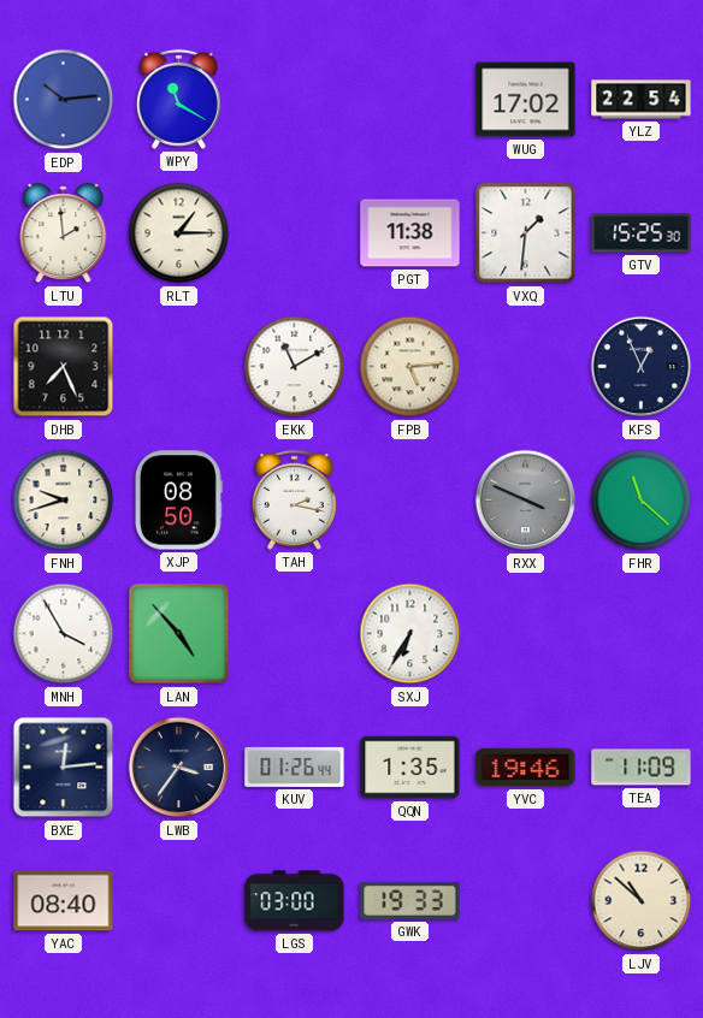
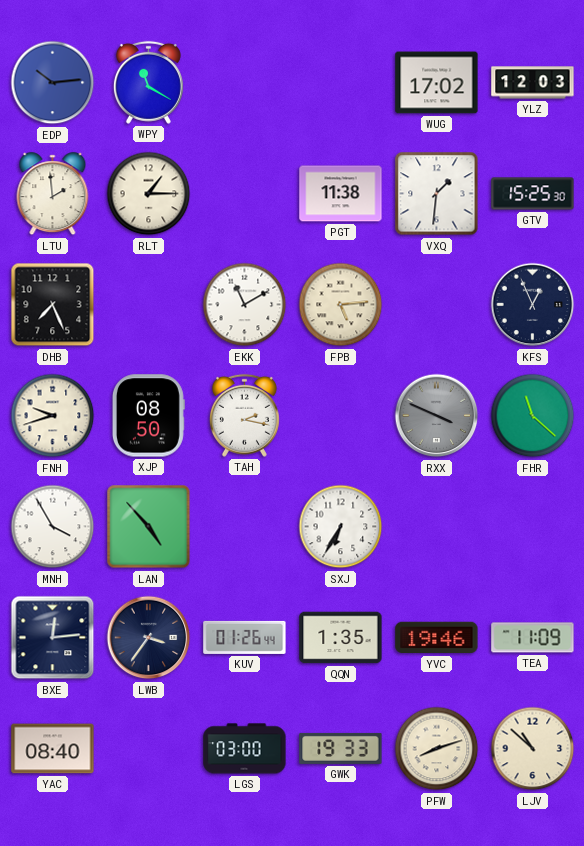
YLZ: 22:54 -> 12:03 (533, 83)
PFW: none -> 8:12 (437, 749)
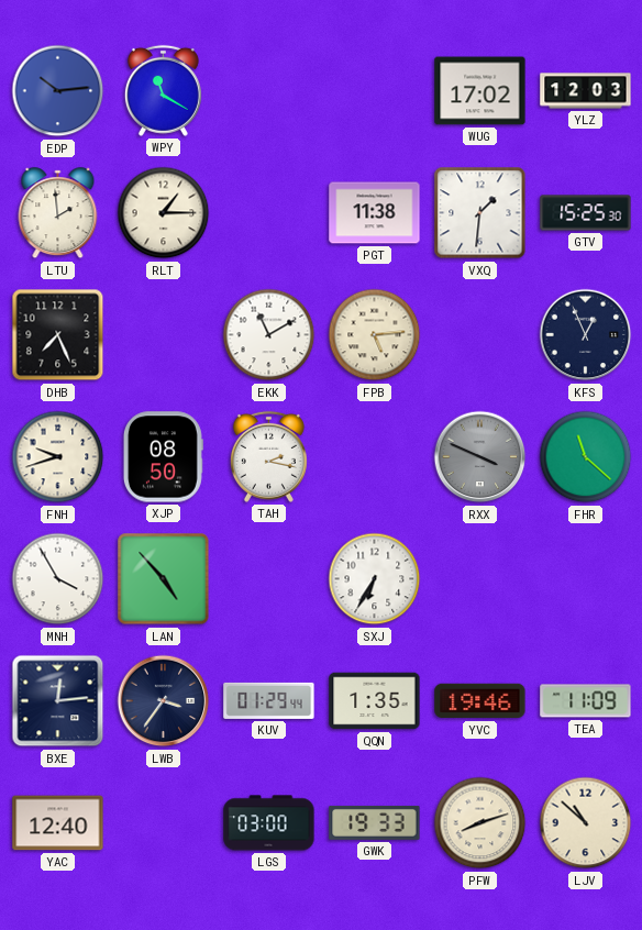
KUV: 01:26 -> 01:29 (269, 700)
YAC: 08:40 -> 12:40 (58, 823)
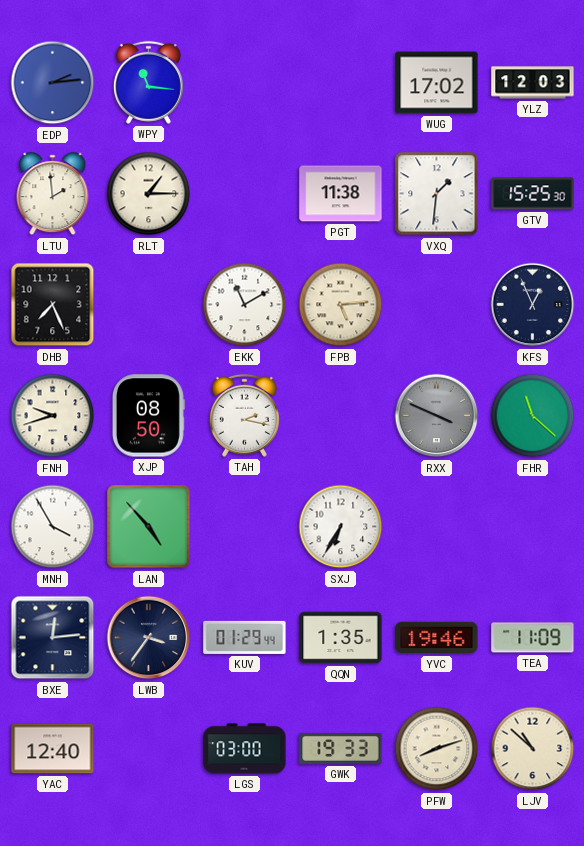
EDP: 10:14 -> 2:14 (53, 83)
WPY: 11:20 -> 11:16 (148, 82)
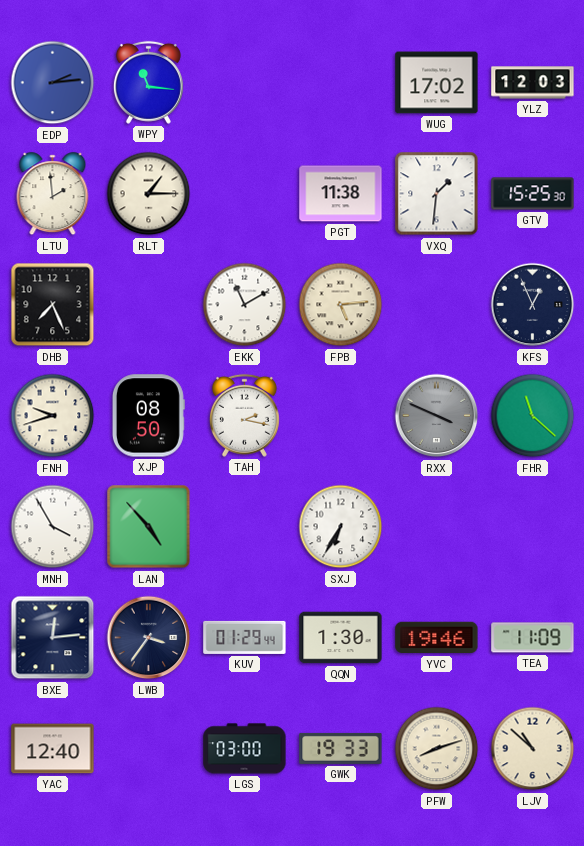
QQN: 1:35 -> 1:30 (341, 638)
